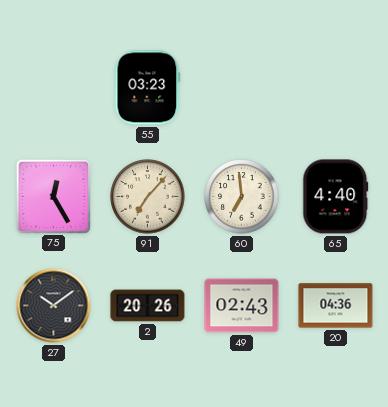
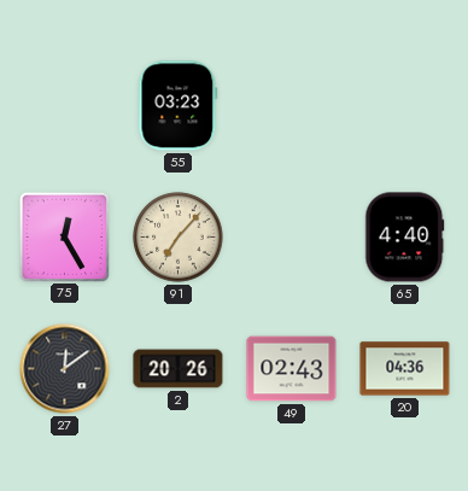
60: 6:59 -> none (242, 197)
27: 10:09 -> 12:09 (65, 369)
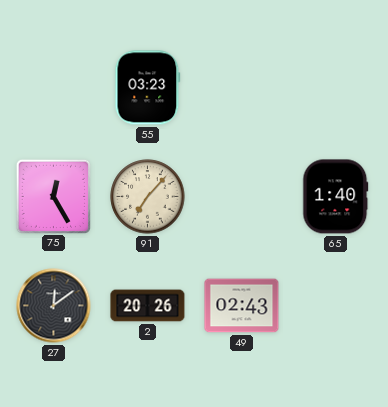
65: 4:40 -> 1:40 (336, 197)
20: 04:36 -> none (405, 369)
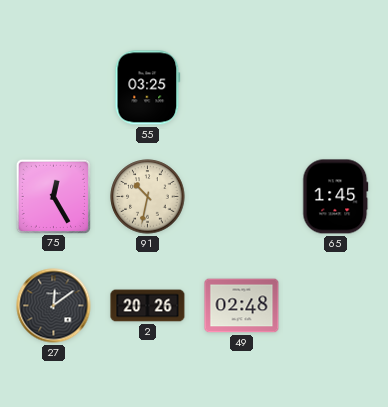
55: 03:23 -> 03:25 (148, 88)
91: 7:07 -> 10:32 (148, 197)
65: 1:40 -> 1:45 (336, 197)
49: 02:43 -> 02:48 (242, 306)
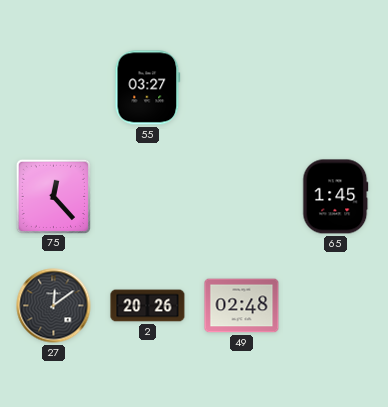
55: 03:25 -> 03:27 (148, 88)
75: 12:25 -> 12:23 (53, 196)
91: 10:32 -> none (148, 197)
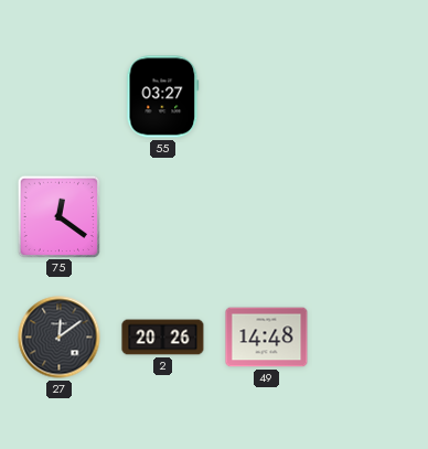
75: 12:23 -> 12:21 (58, 216)
65: 1:45 -> none (336, 197)
49: 02:48 -> 14:48 (267, 338)
